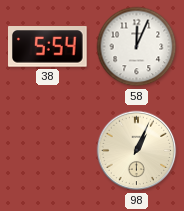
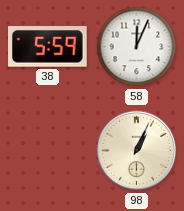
38: 5:54 -> 5:59 (48, 47)
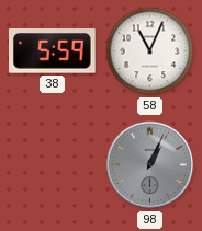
58: 12:04 -> 11:04 (150, 51)
98 dial: cream -> grey (150, 165)
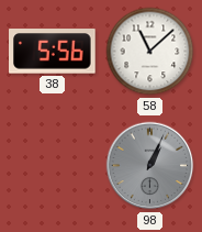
38: 5:59 -> 5:56 (53, 52)
58: 11:04 -> 11:08 (150, 52)
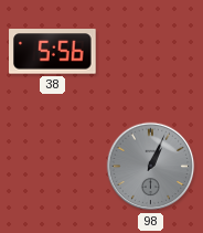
58: 11:08 -> none (150, 52)
